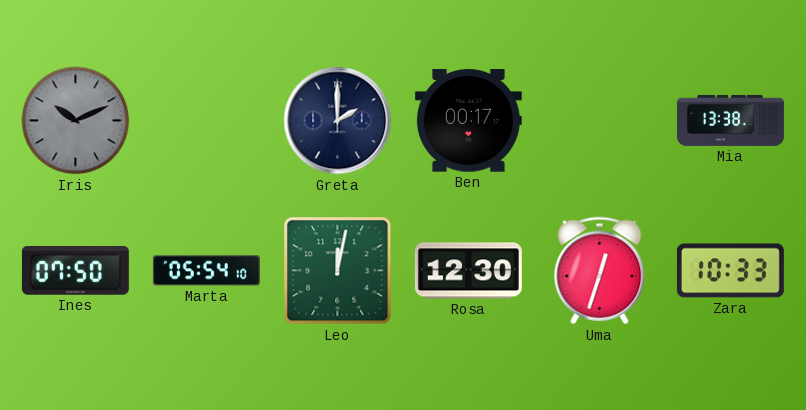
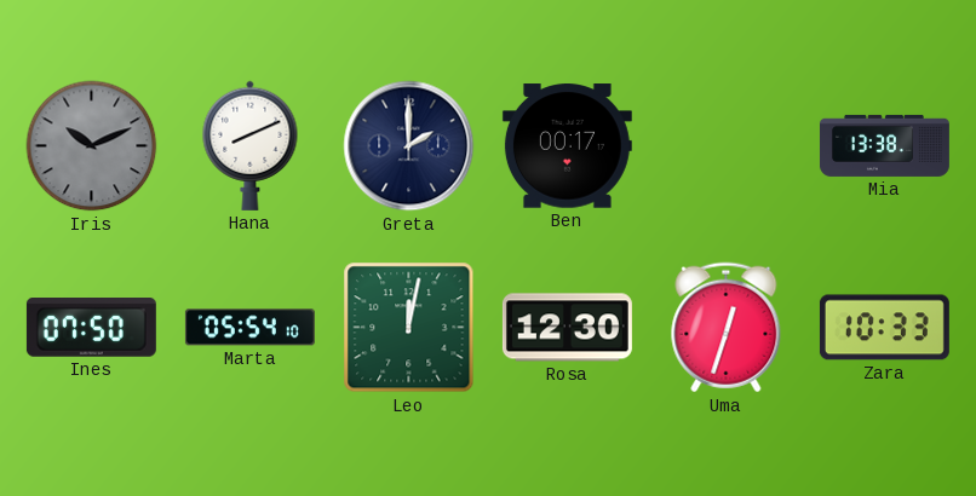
Hana: none -> 8:11 (251, 145)
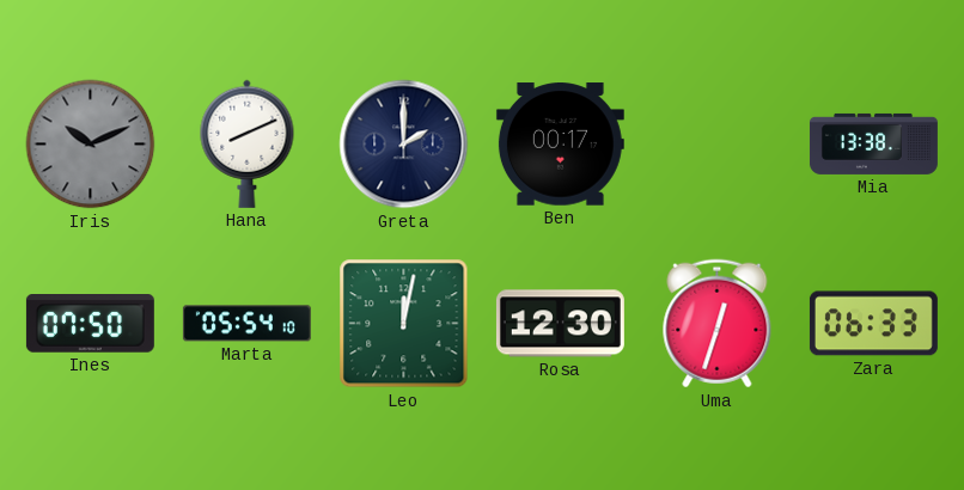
Zara: 10:33 -> 06:33 (873, 324)
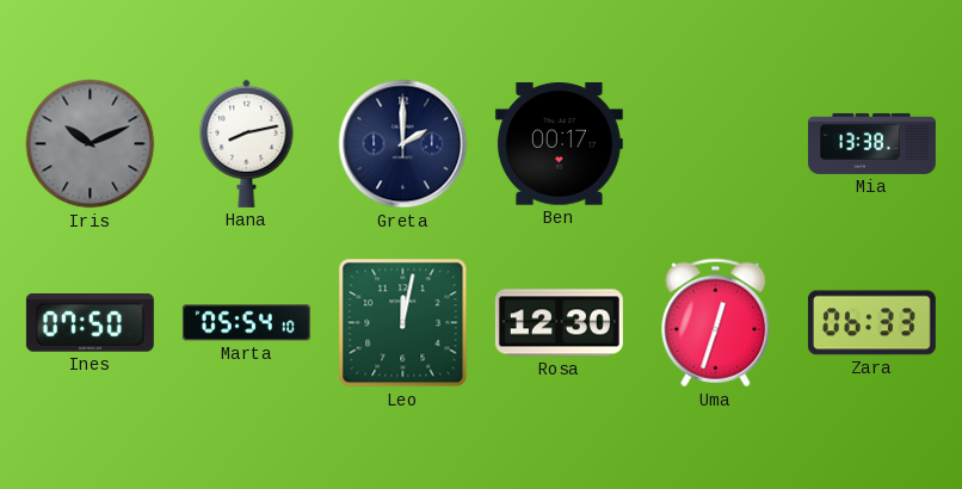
Hana: 8:11 -> 8:13 (247, 143)
